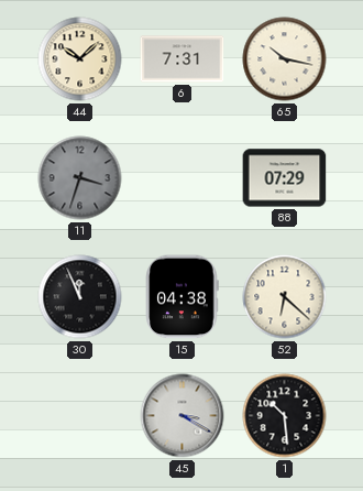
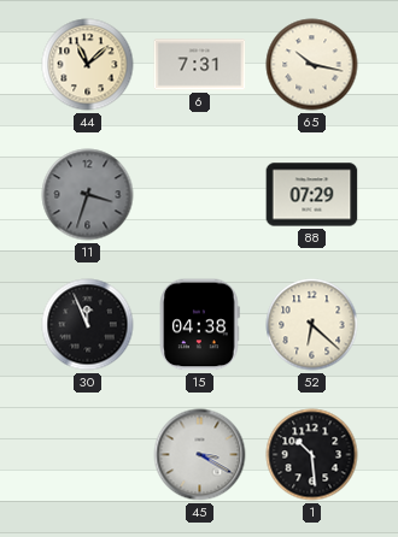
44: 10:08 -> 11:08 (88, 65)
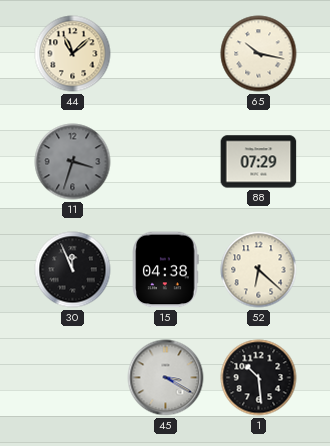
6: 7:31 -> none (200, 65)
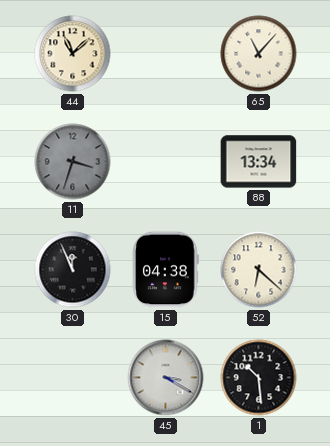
65: 10:17 -> 11:07 (259, 54)
88: 07:29 -> 13:34 (259, 162)
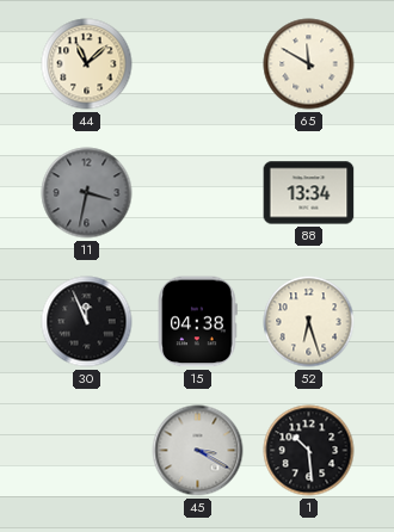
65: 11:07 -> 11:50 (309, 64)
11: 3:33 -> 3:32 (87, 193)
52: 6:22 -> 6:27 (309, 322)
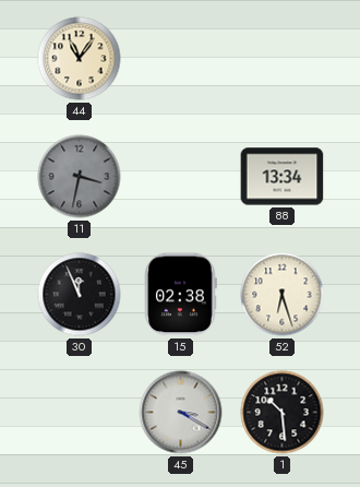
44: 11:08 -> 11:06 (80, 59)
65: 11:50 -> none (309, 64)
15: 04:38 -> 02:38 (181, 295)
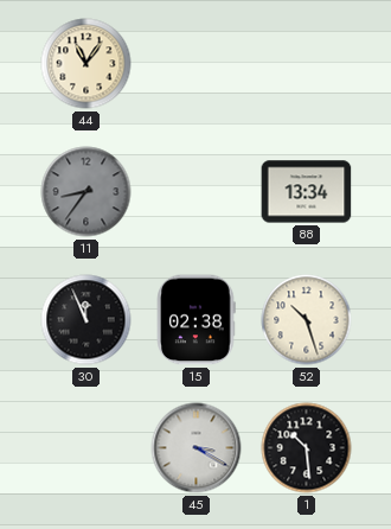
11: 3:32 -> 8:36 (86, 192)
52: 6:27 -> 10:27 (307, 320)
